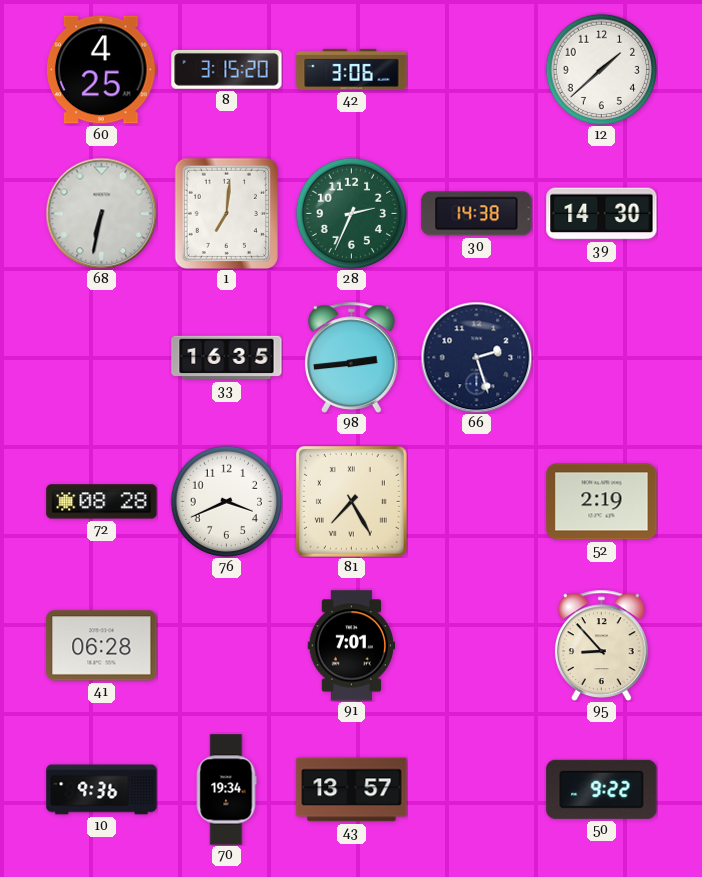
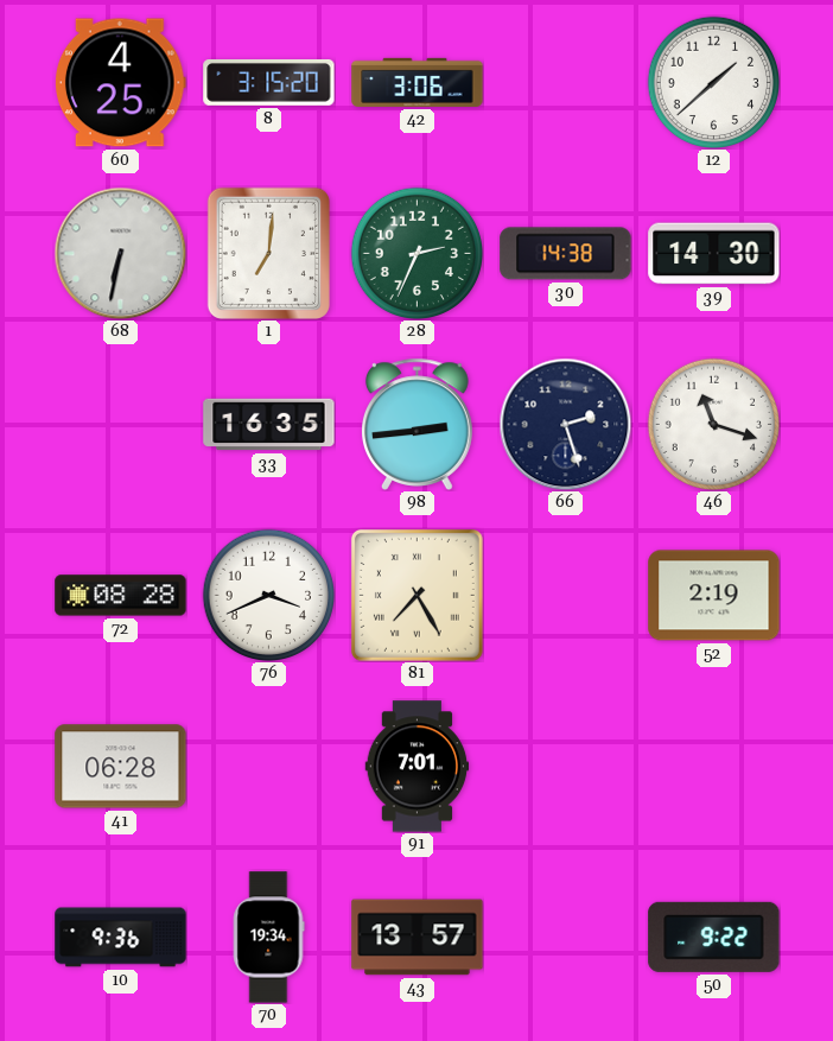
46: none -> 11:18 (713, 424)
95: 8:53 -> none (602, 645)
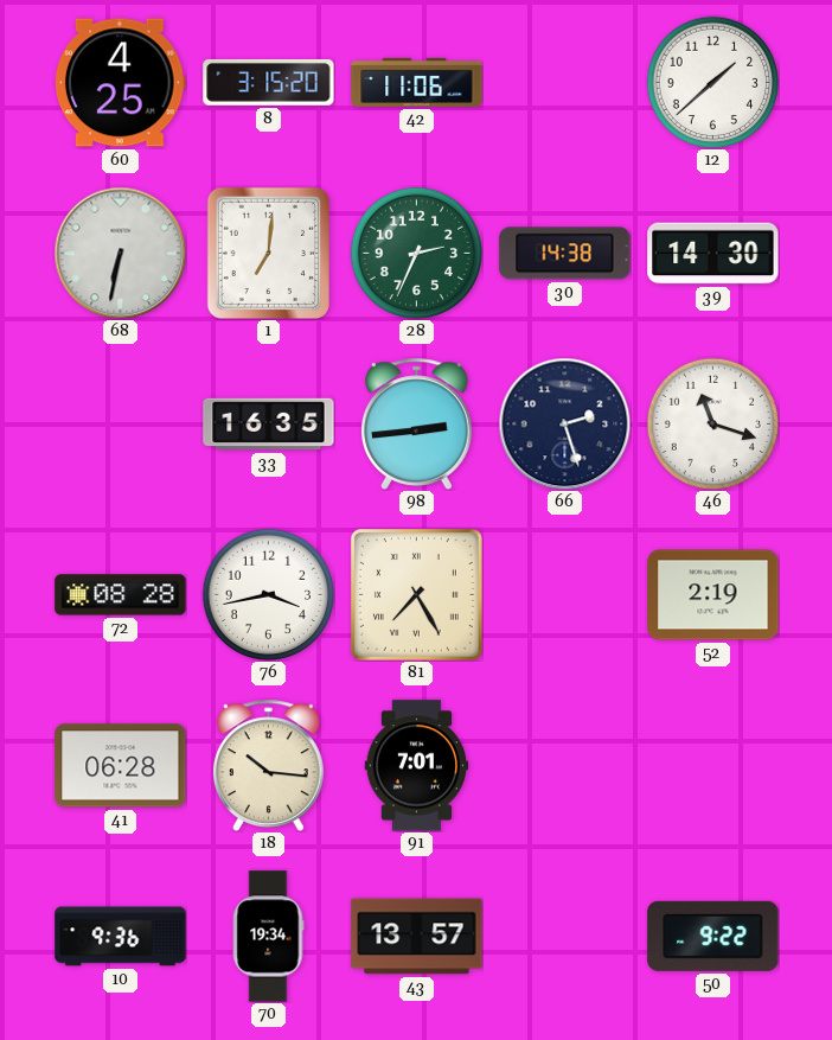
42: 3:06 -> 11:06 (417, 82)
76: 3:41 -> 3:43 (268, 594)
18: none -> 10:16 (269, 765)
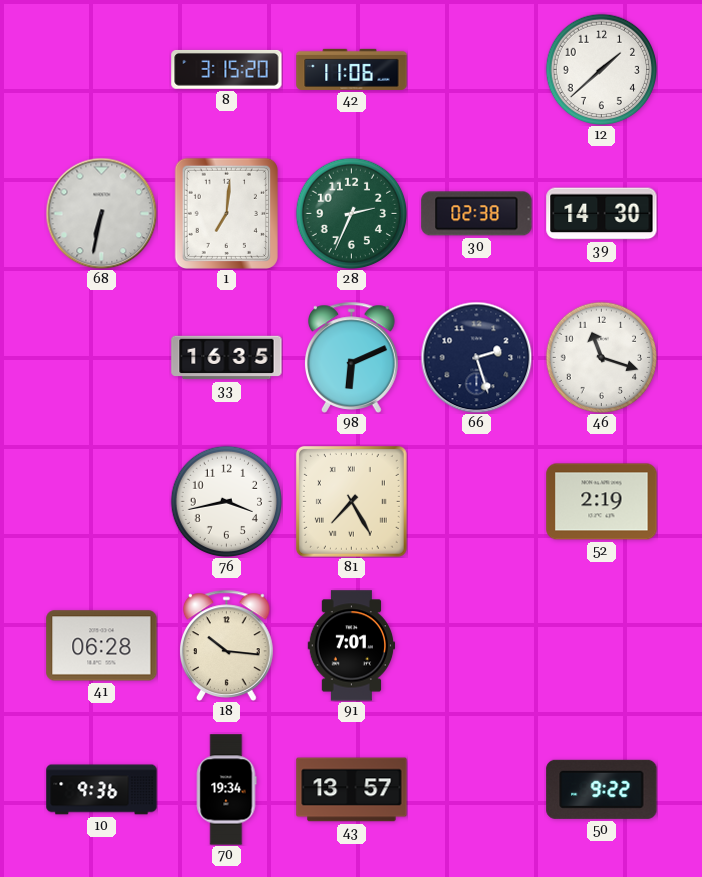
60: 4:25 -> none (120, 83)
30: 14:38 -> 02:38 (477, 214)
98: 2:44 -> 6:11 (352, 357)
72: 08:28 -> none (121, 595)
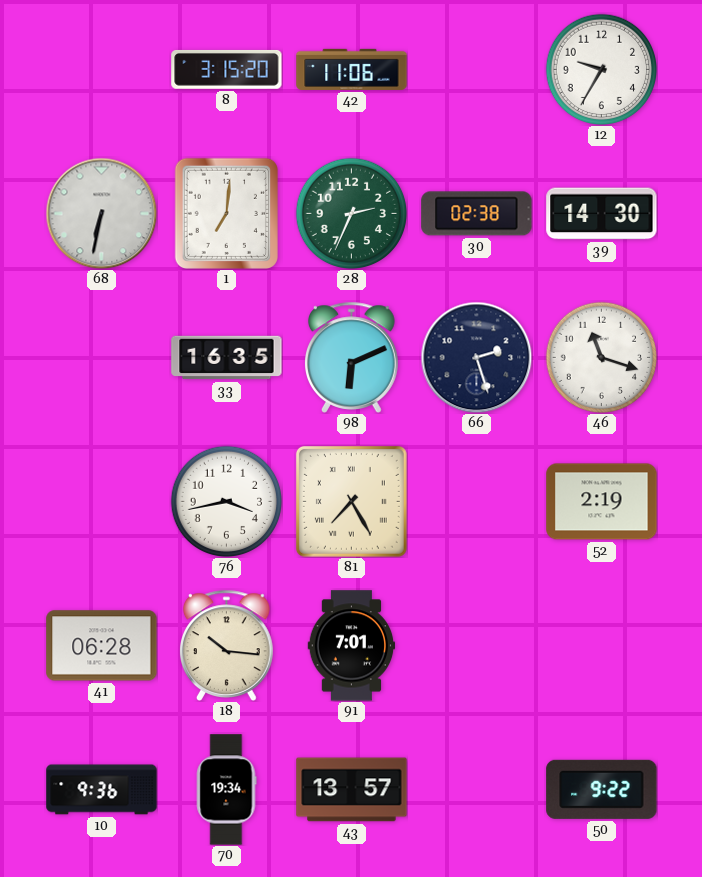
12: 1:38 -> 9:35 (601, 69)
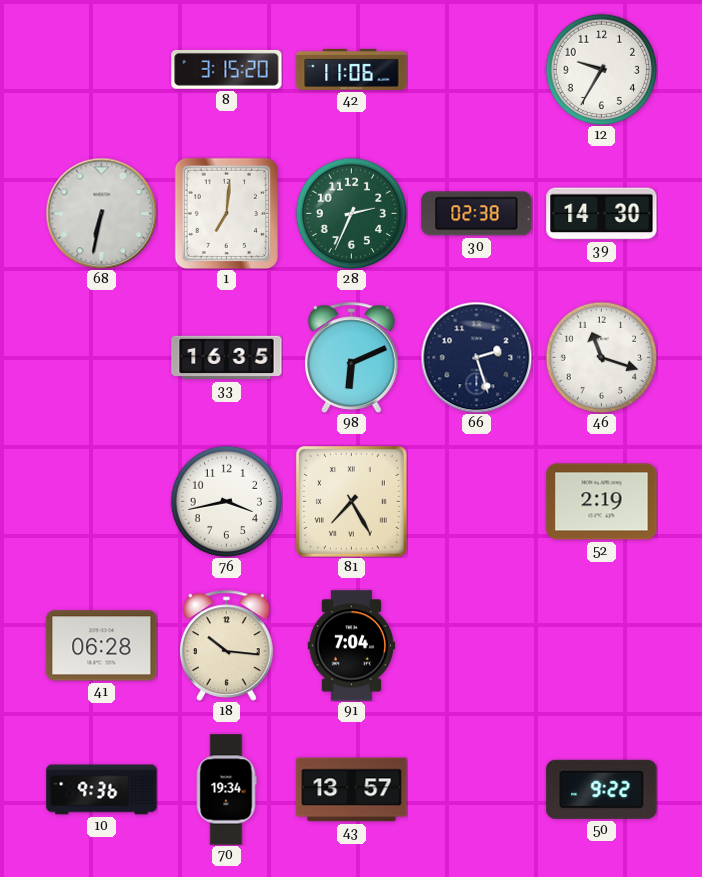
91: 7:01 -> 7:04 (352, 646)
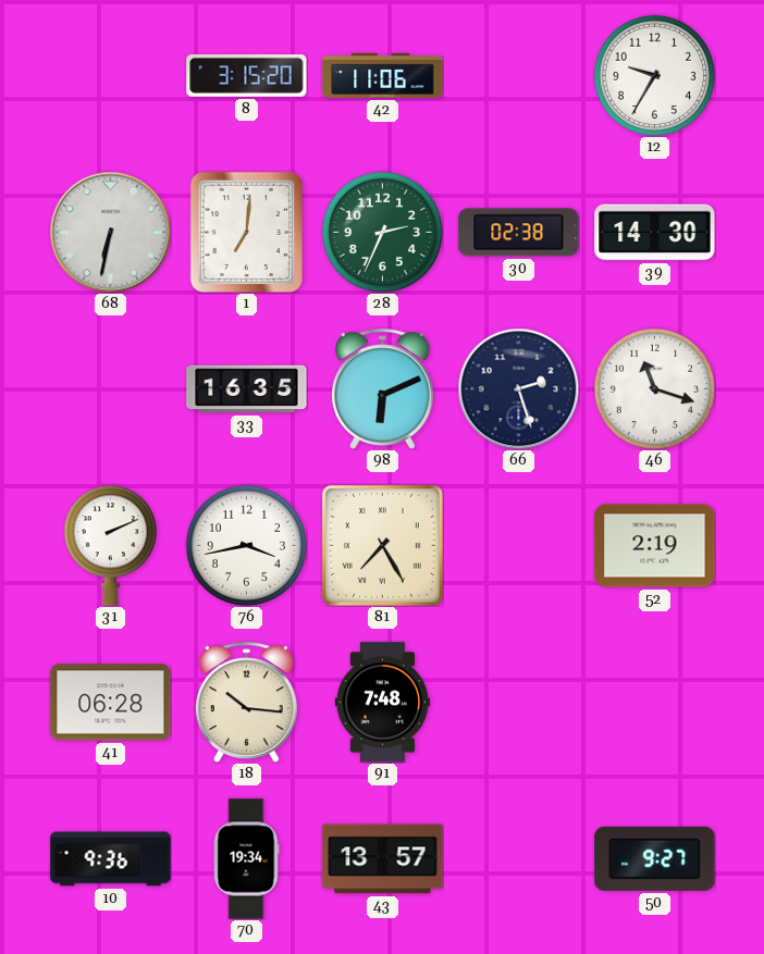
31: none -> 2:11 (110, 545)
91: 7:04 -> 7:48 (383, 703)
50: 9:22 -> 9:27 (655, 858)
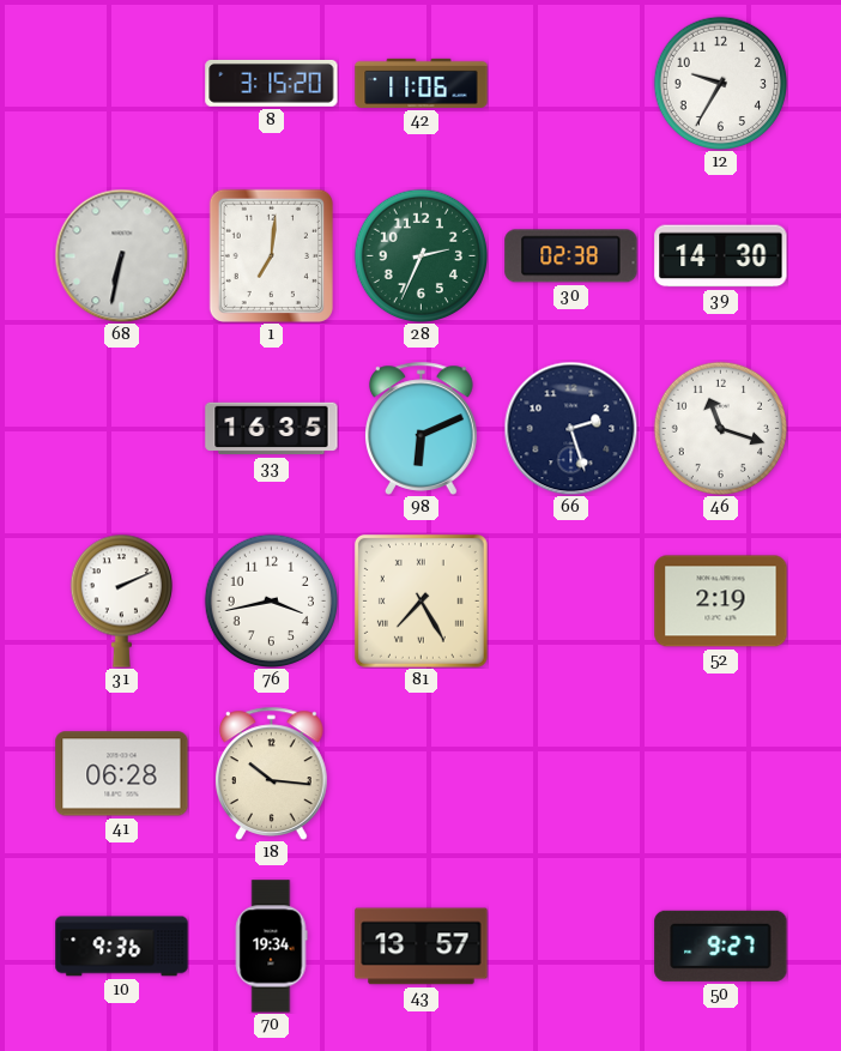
91: 7:48 -> none (383, 703)
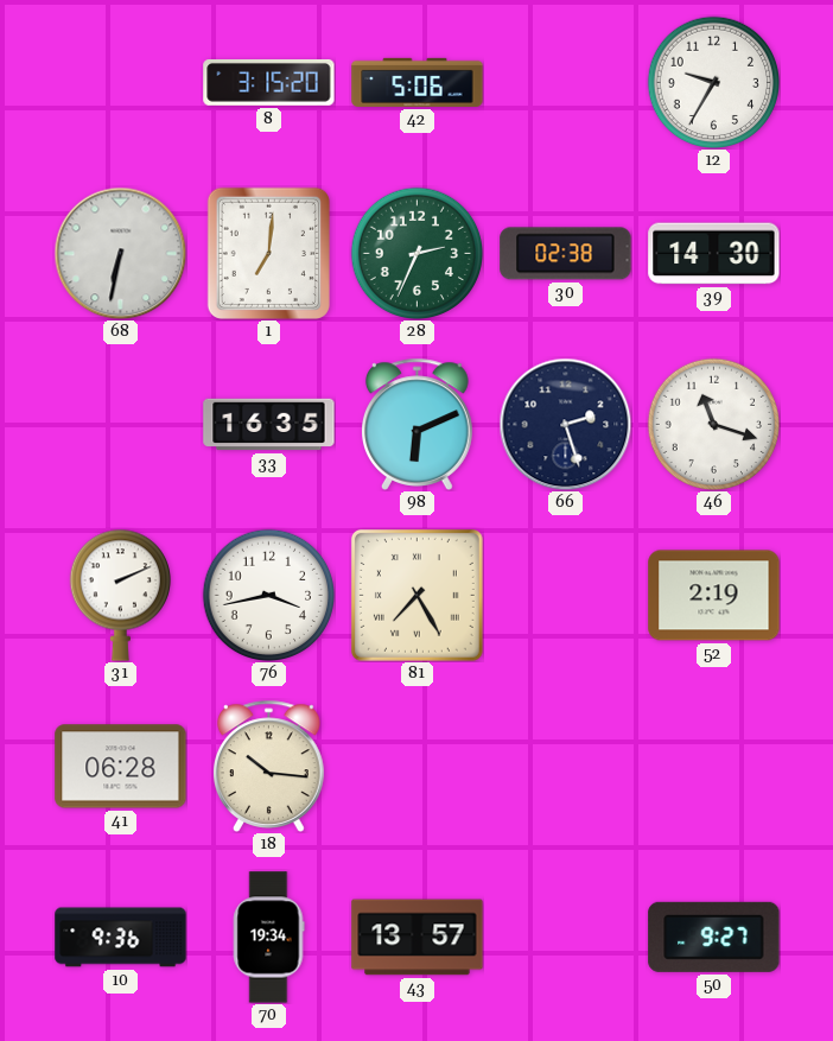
42: 11:06 -> 5:06 (418, 82)
